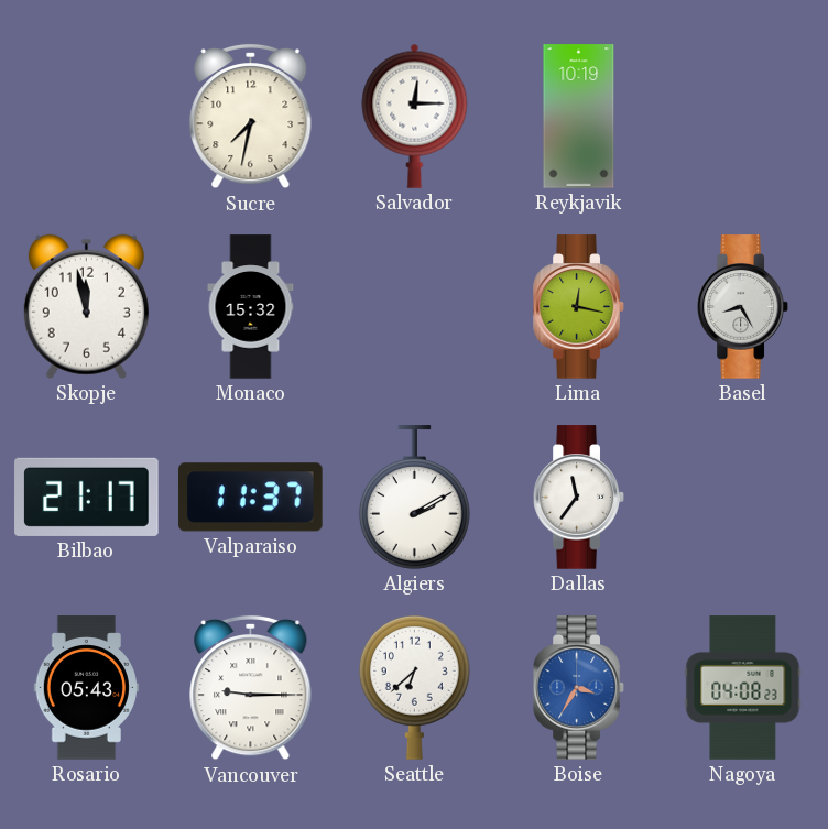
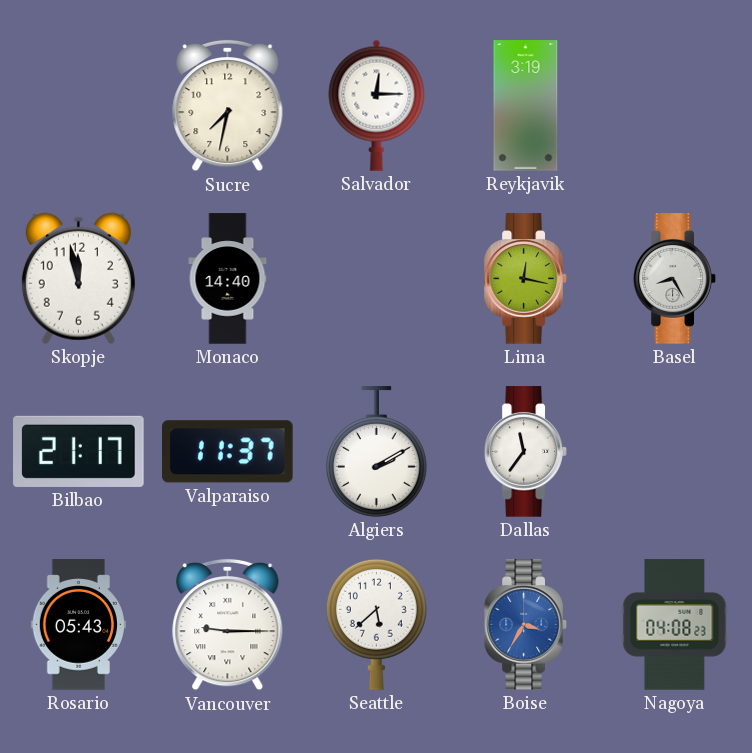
Reykjavik: 10:19 -> 3:19 (526, 106)
Monaco: 15:32 -> 14:40 (228, 279)
Seattle: 6:38 -> 5:38 (376, 624)
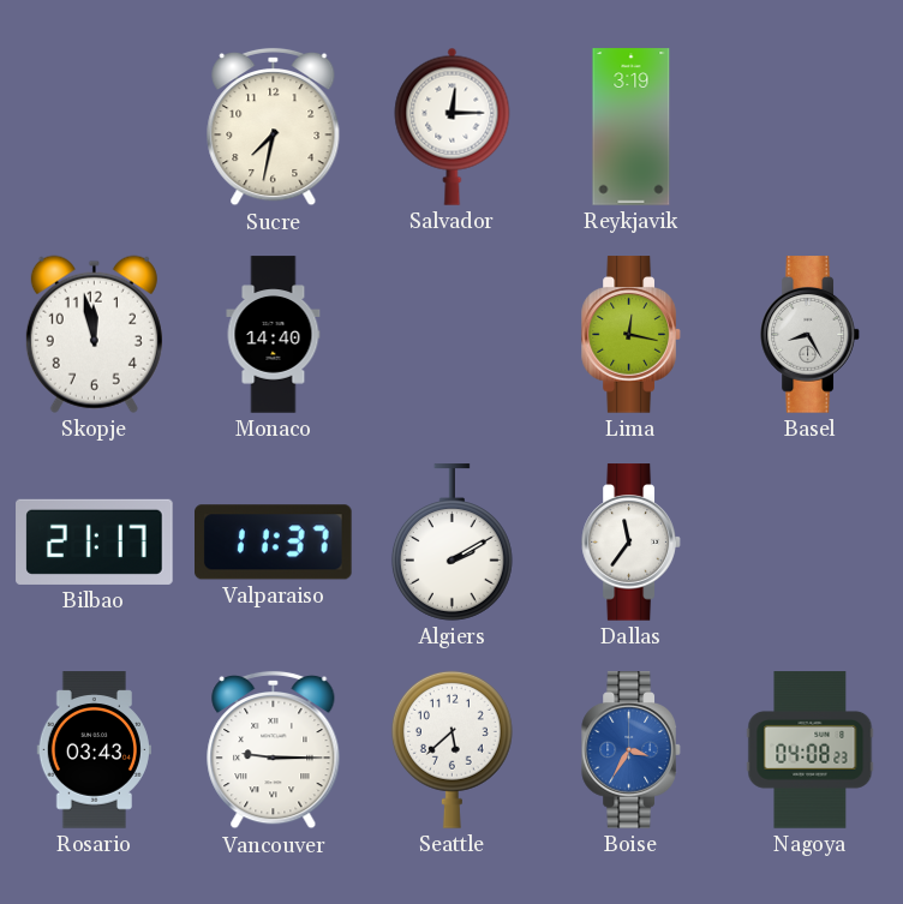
Rosario: 05:43 -> 03:43 (94, 750)
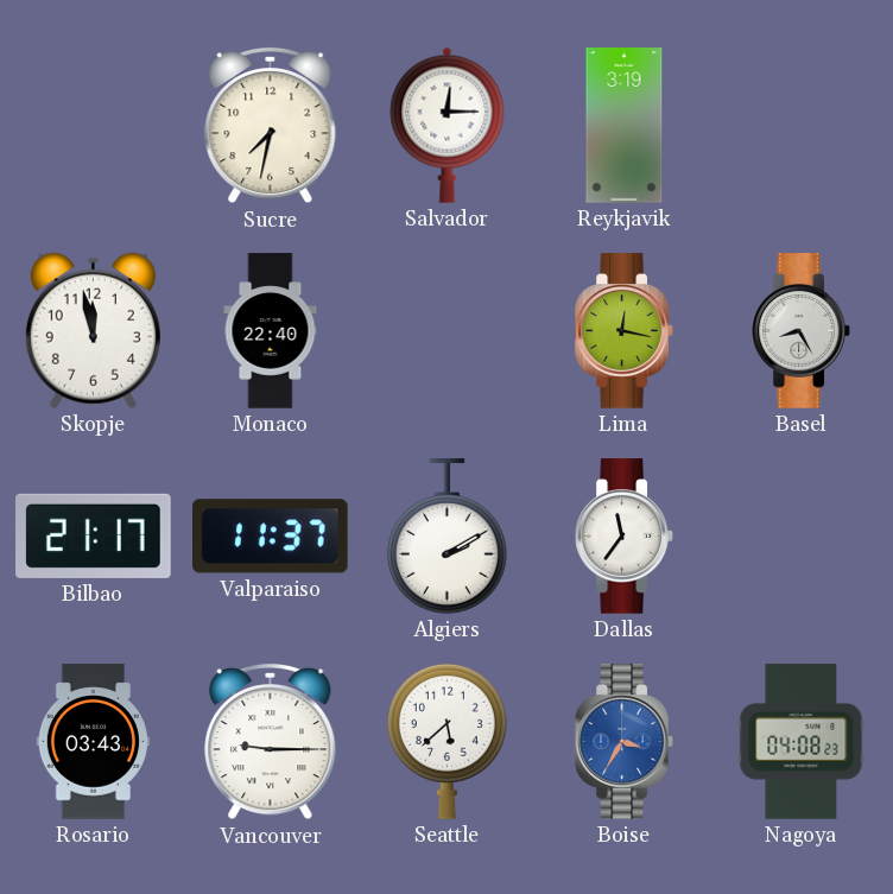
Monaco: 14:40 -> 22:40 (271, 331)
